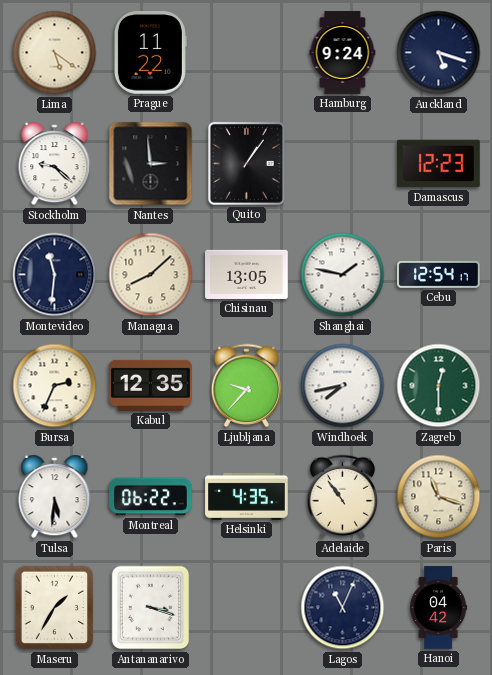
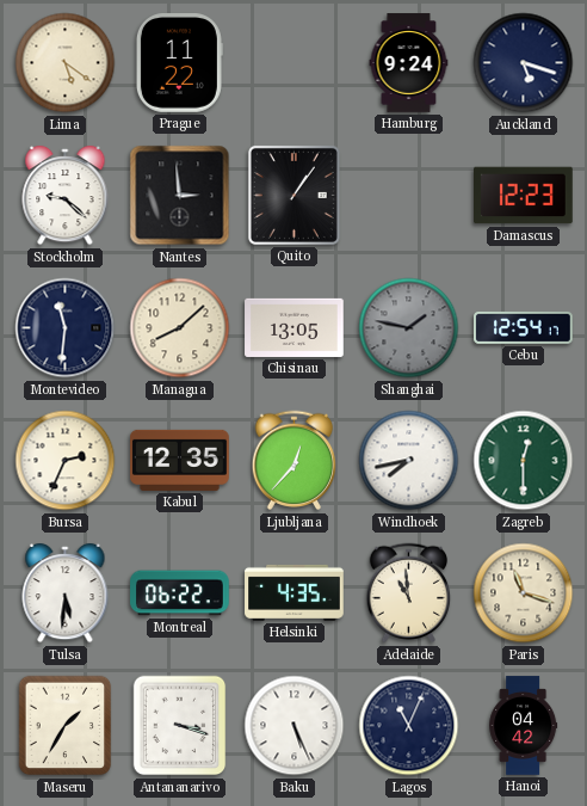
Shanghai dial: white -> grey (409, 328)
Ljubljana: 9:37 -> 12:37 (295, 461)
Adelaide: 10:54 -> 10:59 (409, 593)
Baku: none -> 5:26 (295, 726)
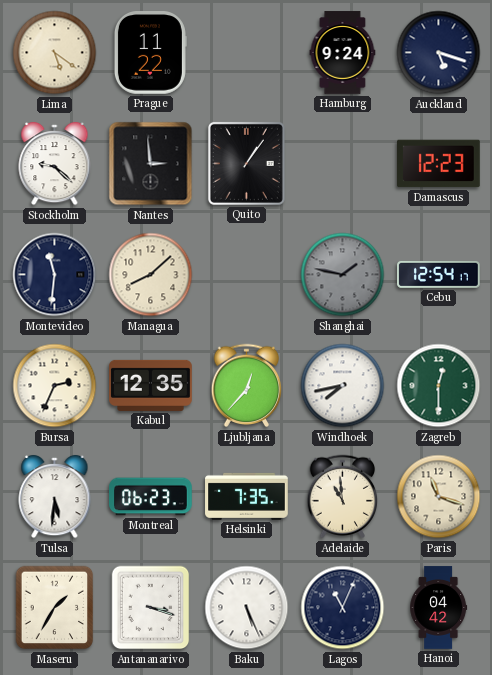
Chisinau: 13:05 -> none (295, 327)
Montreal: 06:22 -> 06:23 (151, 497)
Helsinki: 4:35 -> 7:35 (247, 496)
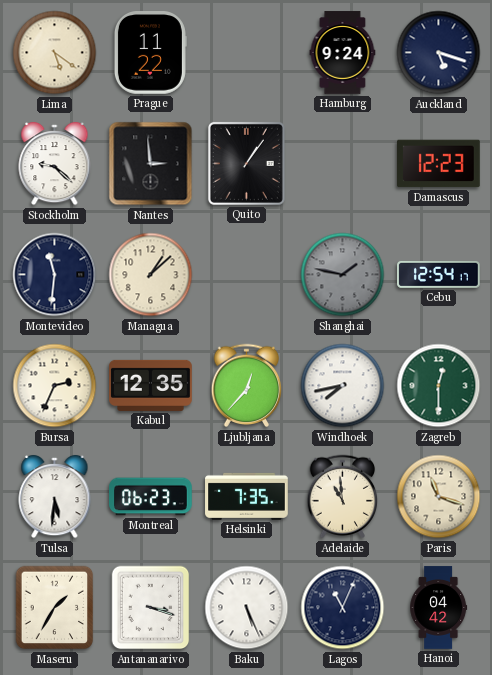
Managua: 8:08 -> 1:08 (151, 275)
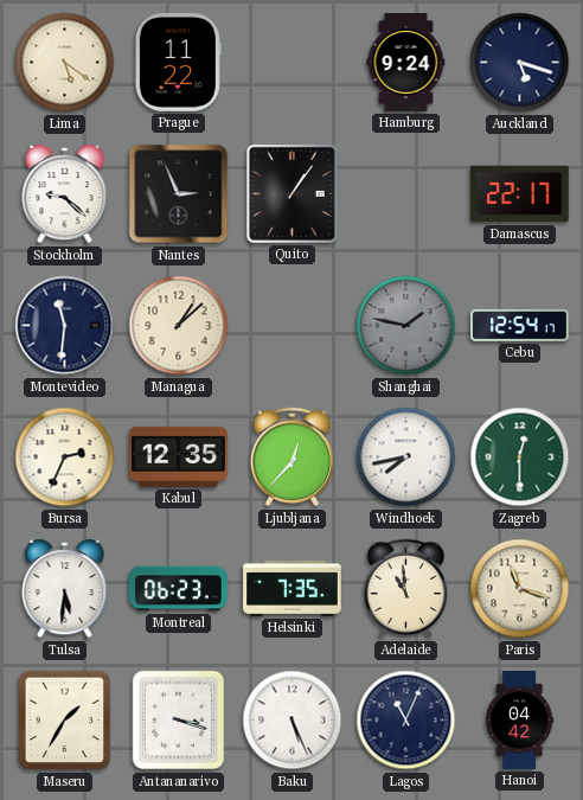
Nantes: 2:59 -> 2:56 (179, 194)
Damascus: 12:23 -> 22:17 (520, 194)
